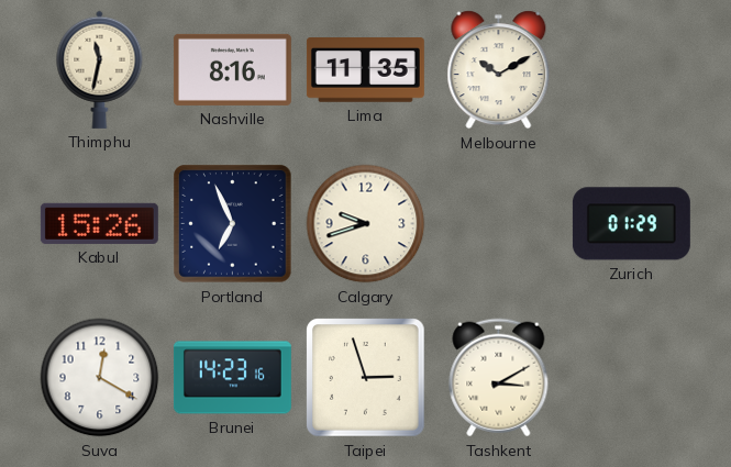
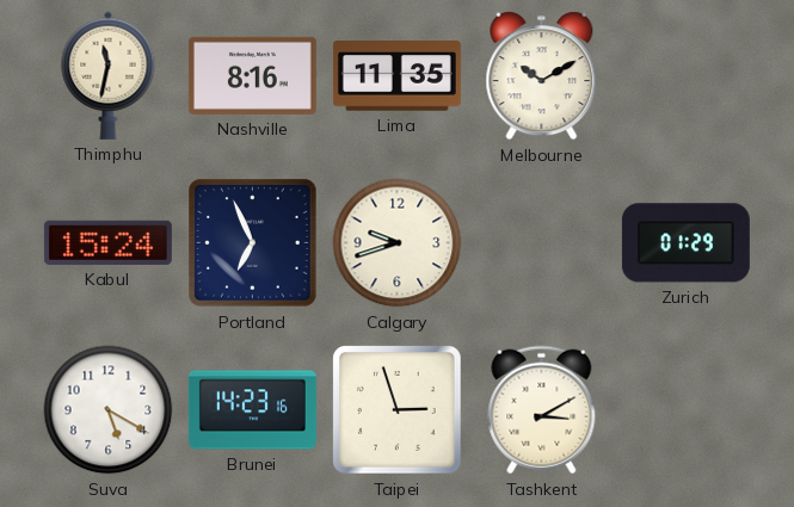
Kabul: 15:26 -> 15:24 (107, 242)
Suva: 12:20 -> 5:20 (109, 410)
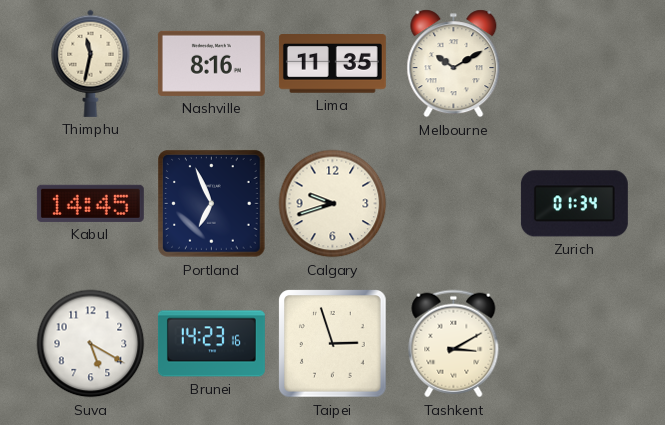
Kabul: 15:24 -> 14:45 (90, 203)
Zurich: 01:29 -> 01:34 (574, 204)
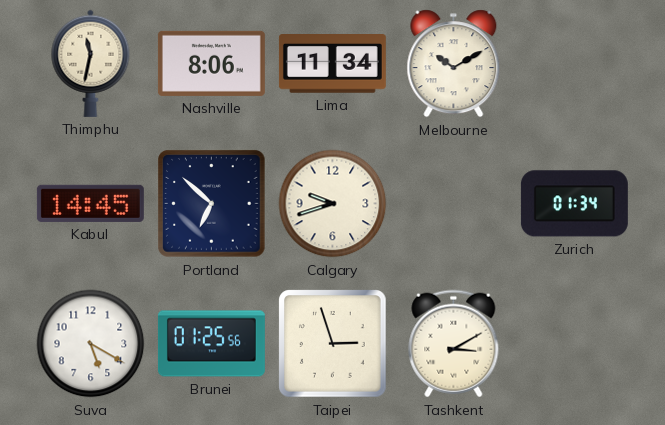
Nashville: 8:16 -> 8:06 (211, 63)
Lima: 11:35 -> 11:34 (332, 64)
Portland: 6:56 -> 6:52 (212, 204)
Brunei: 14:23 -> 01:25 (211, 344)
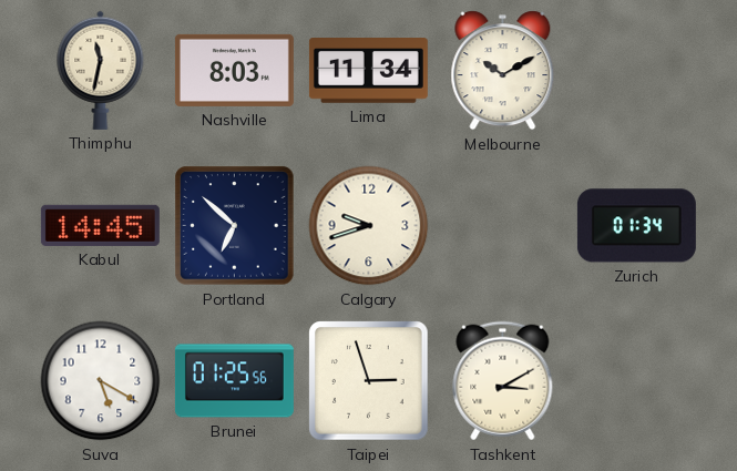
Nashville: 8:06 -> 8:03 (234, 70)
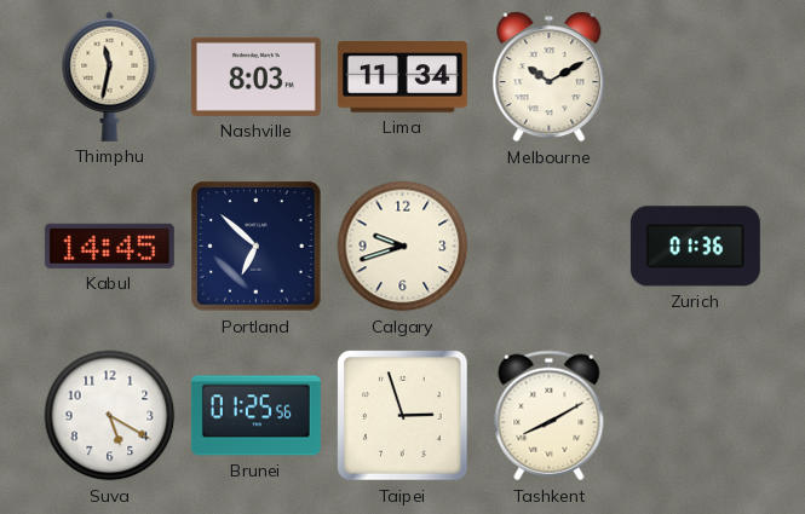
Zurich: 01:34 -> 01:36 (695, 247)
Tashkent: 3:10 -> 8:10 (550, 416)
